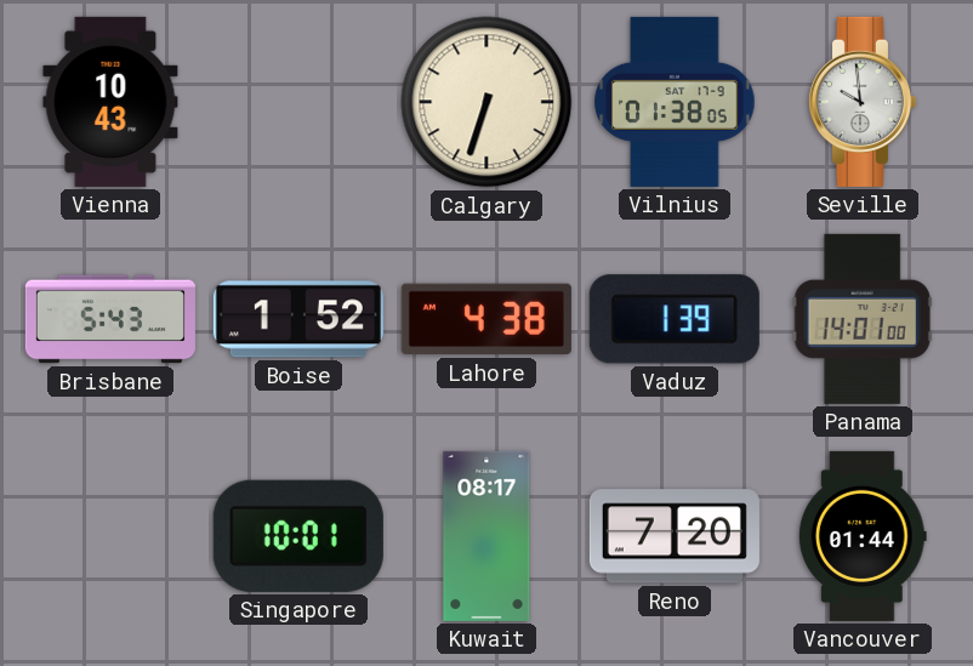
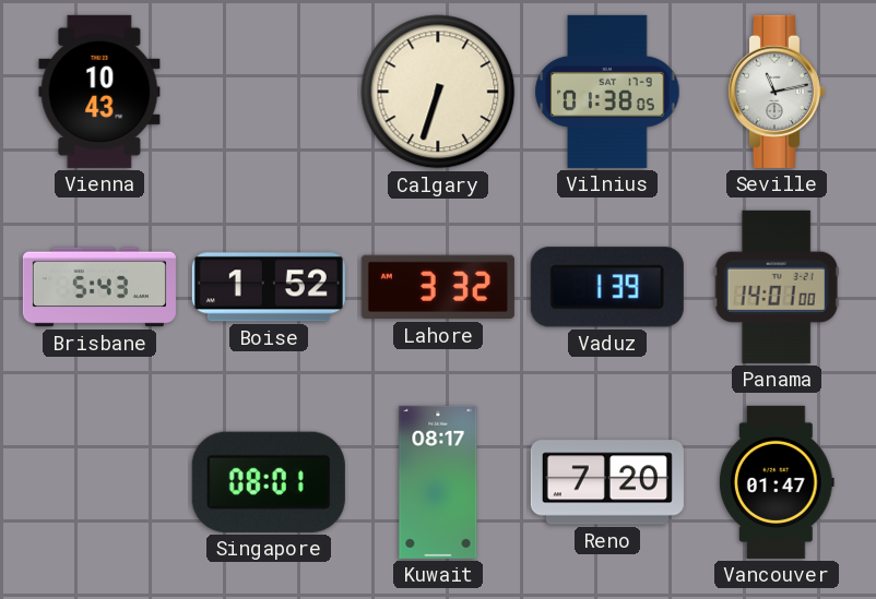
Seville: 9:59 -> 11:13 (776, 92)
Lahore: 4:38 -> 3:32 (438, 287)
Singapore: 10:01 -> 08:01 (269, 482)
Vancouver: 01:44 -> 01:47 (777, 482)
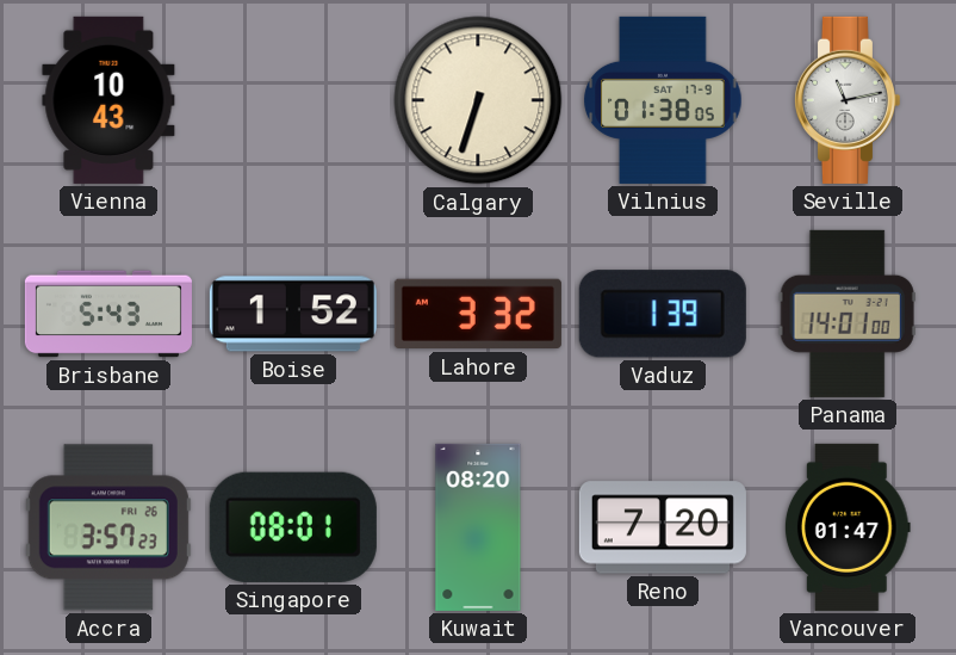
Accra: none -> 3:57 (108, 527)
Kuwait: 08:17 -> 08:20 (478, 527)
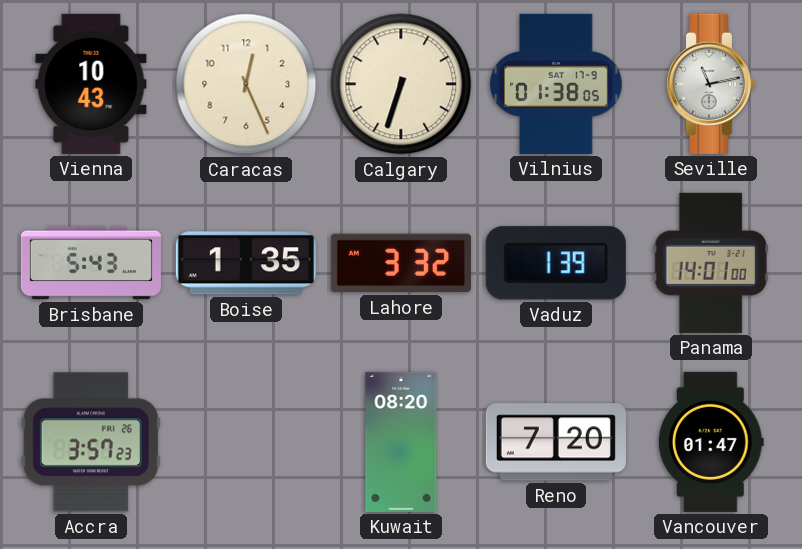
Caracas: none -> 12:26 (246, 84)
Boise: 1:52 -> 1:35 (246, 263)
Singapore: 08:01 -> none (293, 527)
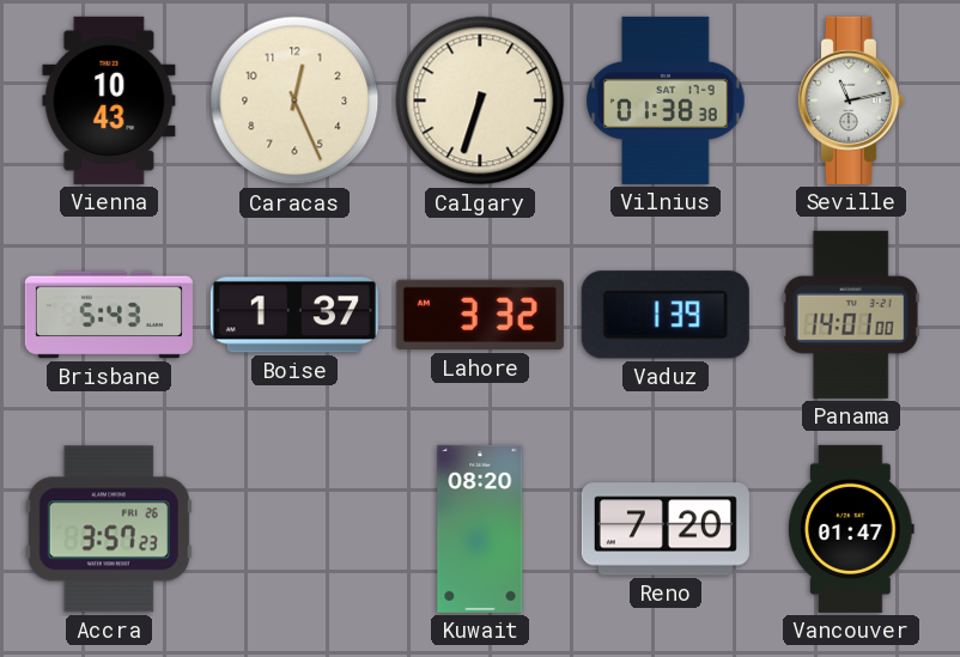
Vilnius: 01:38:05 -> 01:38:38 (666, 101)
Boise: 1:35 -> 1:37 (294, 315)
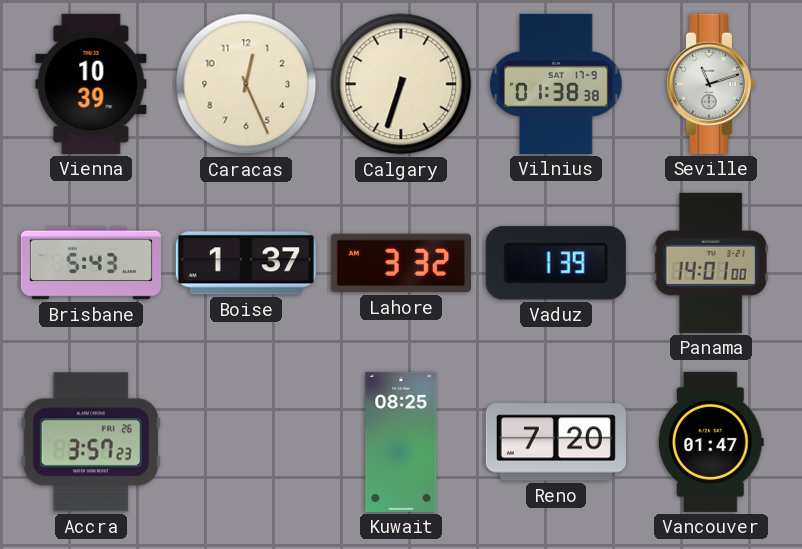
Vienna: 10:43 -> 10:39 (91, 84)
Seville: 11:13 -> 11:12 (710, 84)
Kuwait: 08:20 -> 08:25 (401, 442)
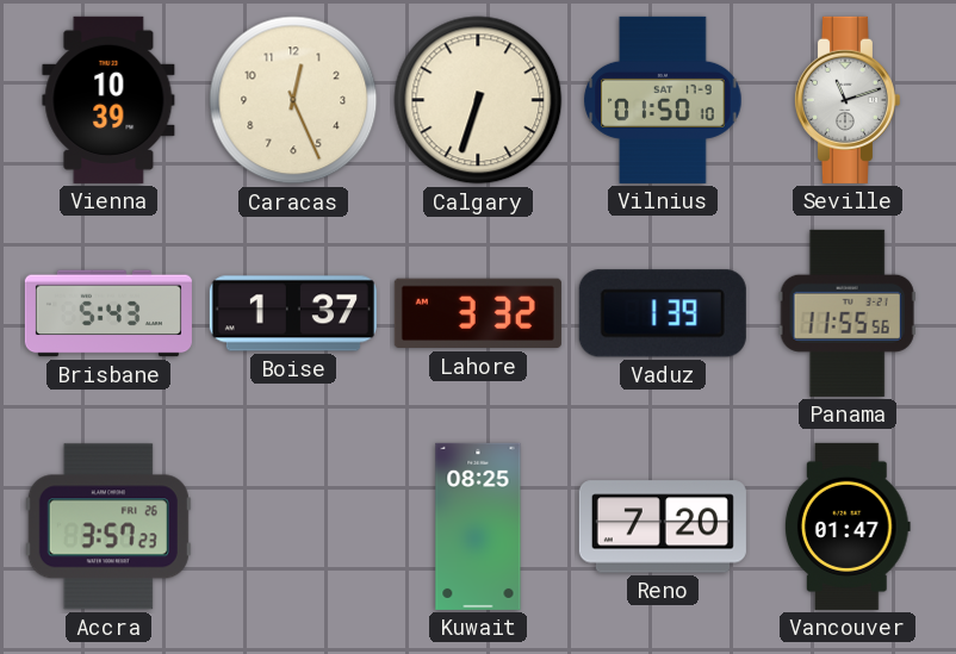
Vilnius: 01:38 -> 01:50 (663, 100)
Panama: 14:01 -> 11:55 (848, 313)
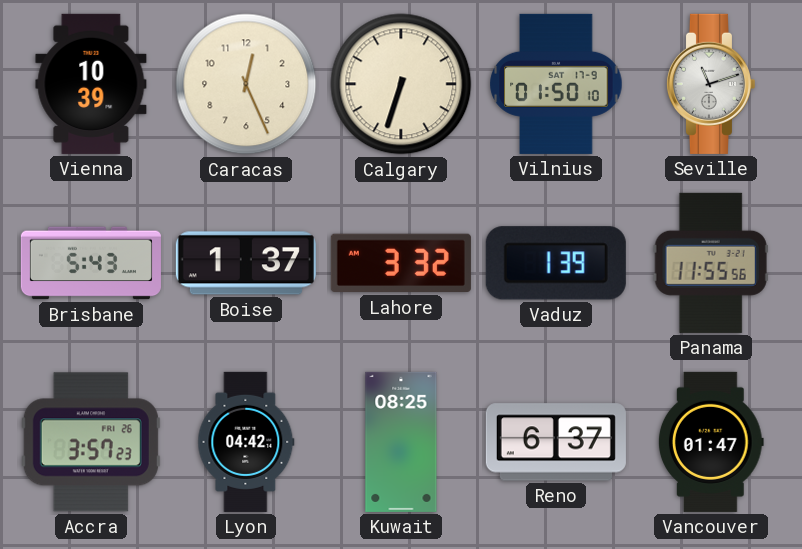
Lyon: none -> 04:42 (246, 442)
Reno: 7:20 -> 6:37 (556, 442)
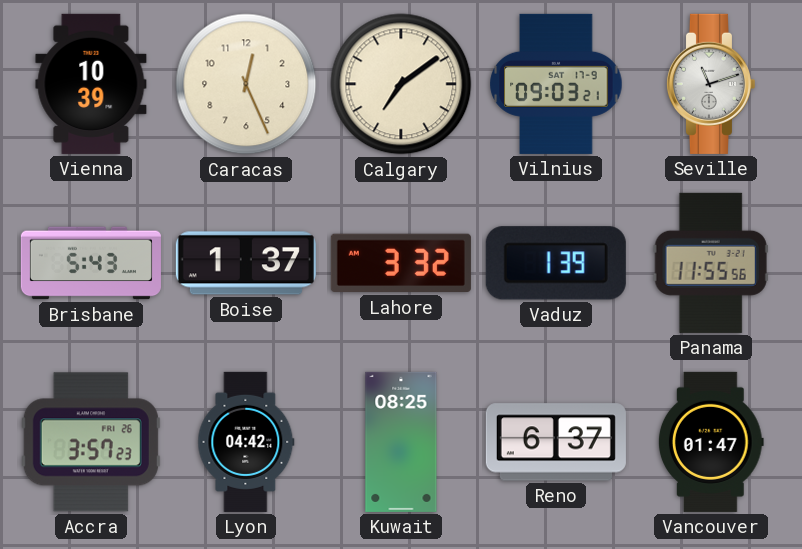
Calgary: 6:33 -> 7:09 (401, 84)
Vilnius: 01:50 -> 09:03 (556, 84)
